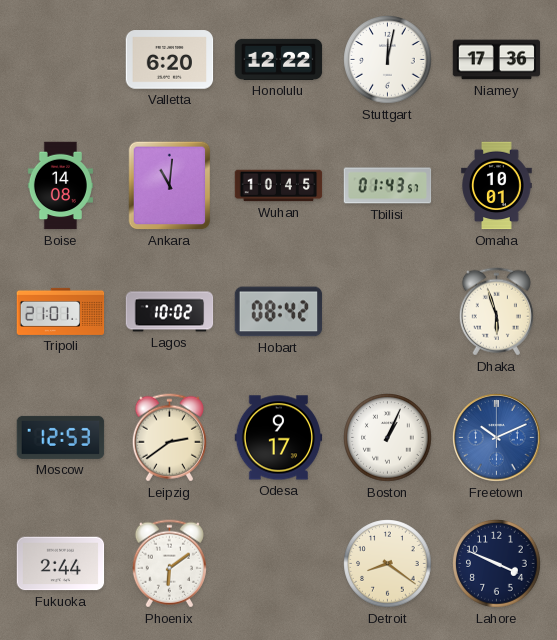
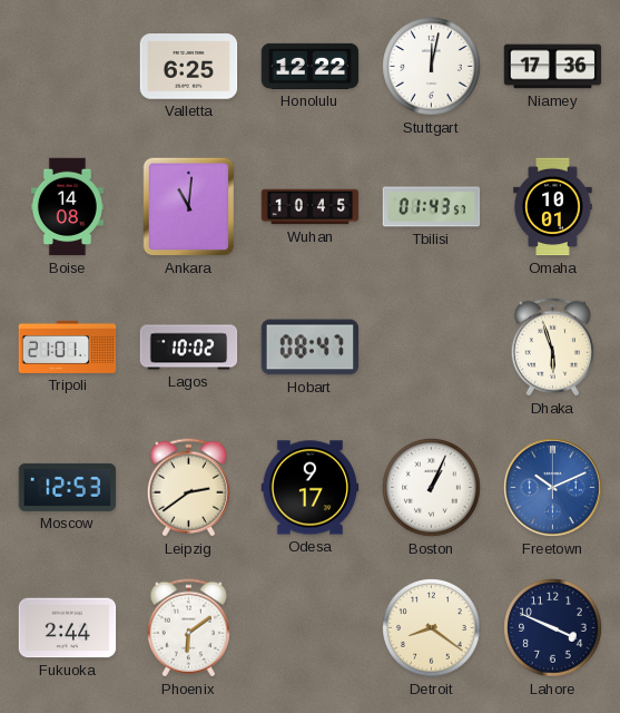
Valletta: 6:20 -> 6:25 (189, 67)
Hobart: 08:42 -> 08:47 (311, 348)
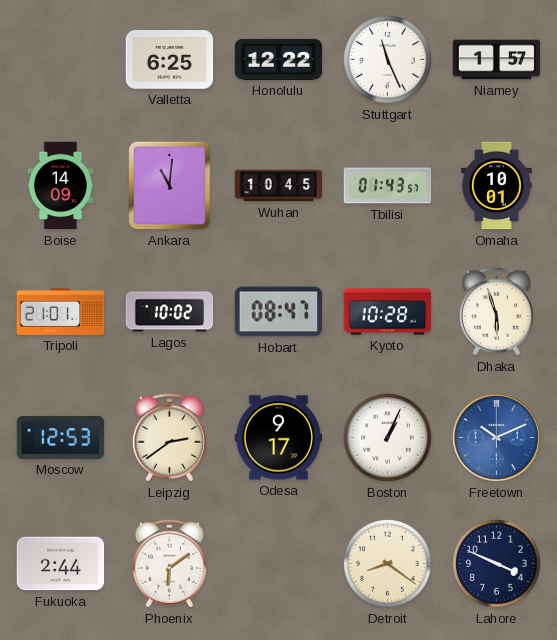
Stuttgart: 12:02 -> 11:26 (388, 60)
Niamey: 17:36 -> 1:57 (497, 60)
Boise: 14:08 -> 14:09 (60, 186)
Kyoto: none -> 10:28 (388, 312)
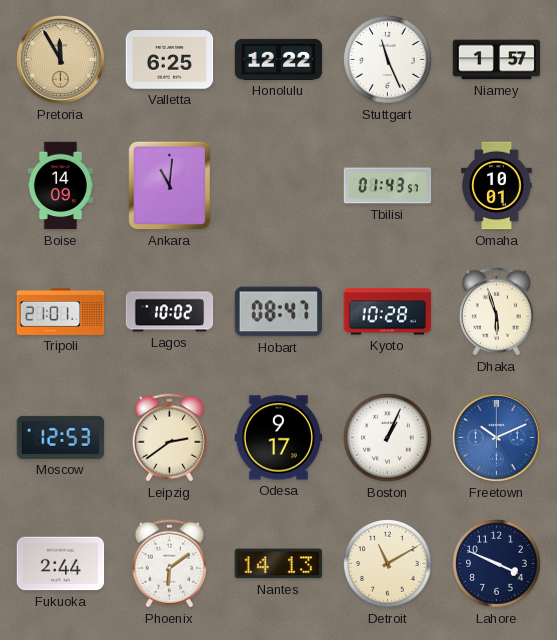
Pretoria: none -> 11:55 (61, 60)
Wuhan: 10:45 -> none (279, 186)
Nantes: none -> 14:13 (279, 564)
Detroit: 8:21 -> 11:10 (388, 564)
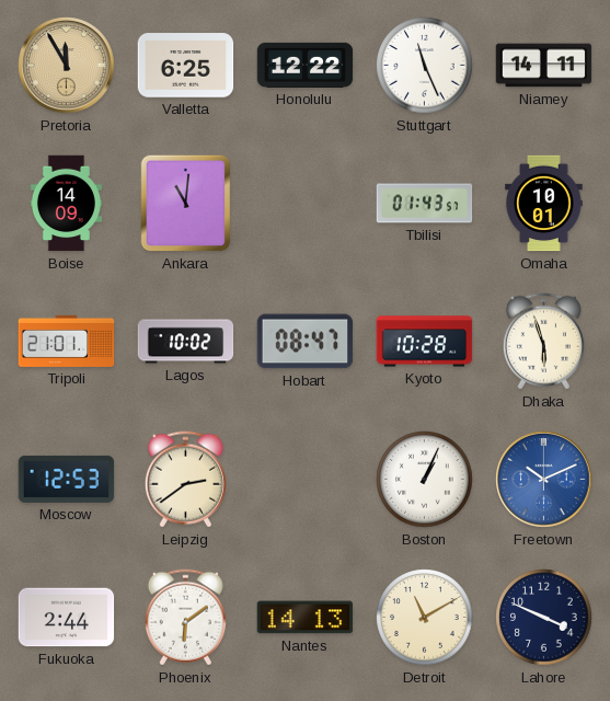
Niamey: 1:57 -> 14:11 (544, 66)
Odesa: 9:17 -> none (279, 438)
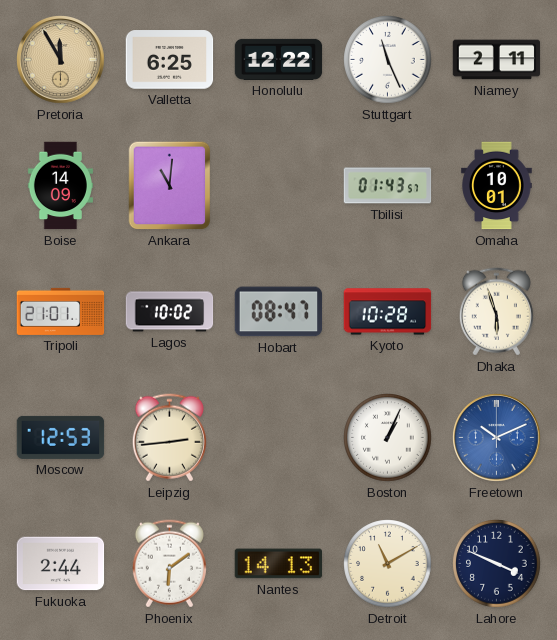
Niamey: 14:11 -> 2:11 (497, 60)
Leipzig: 2:39 -> 2:44 (169, 438)
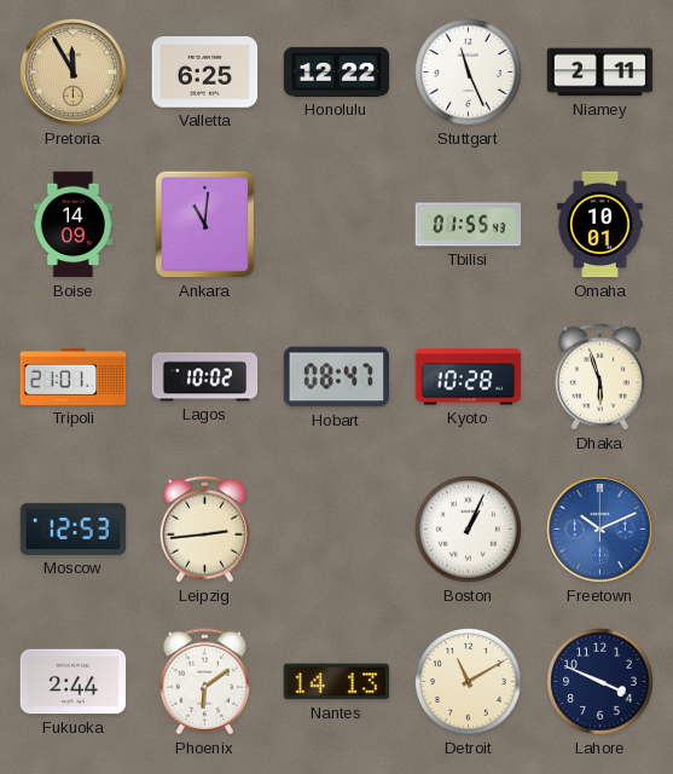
Tbilisi: 01:43 -> 01:55 (469, 225)
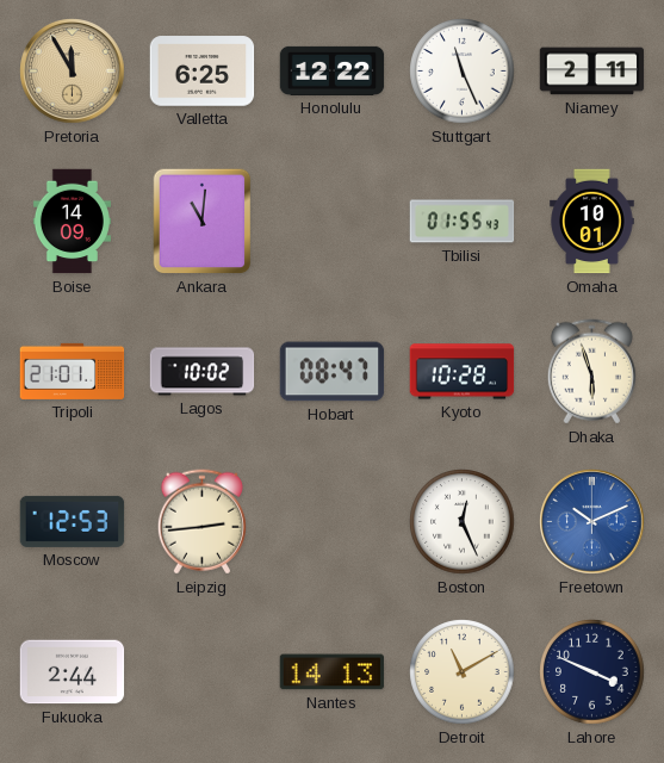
Boston: 1:04 -> 12:26 (463, 522)
Phoenix: 6:09 -> none (204, 682)
